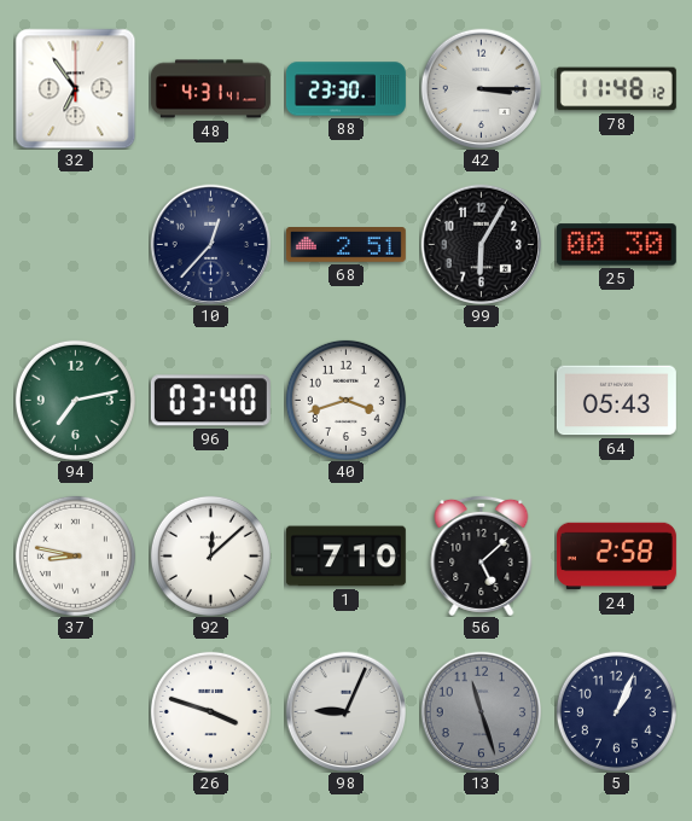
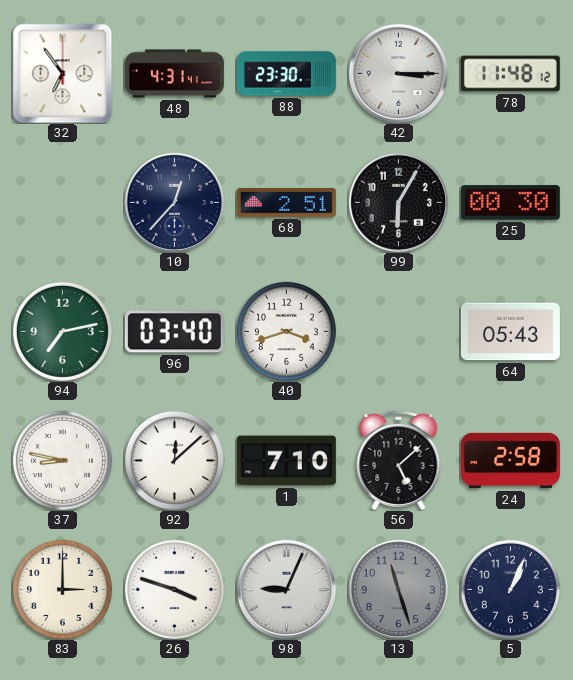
83: none -> 3:00 (62, 589)
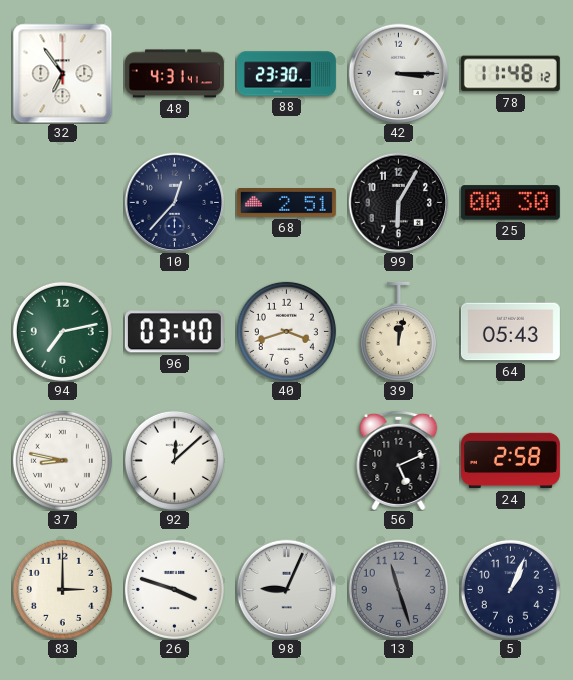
39: none -> 12:02 (398, 331)
1: 7:10 -> none (286, 461)
56: 5:08 -> 5:11 (399, 460)
